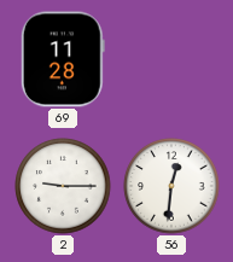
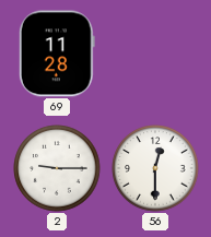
56: 12:31 -> 12:30 (155, 168)
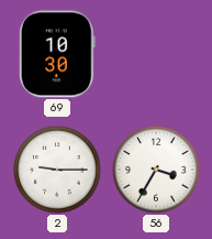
69: 11:28 -> 10:30 (57, 54)
56: 12:30 -> 3:35 (156, 170)
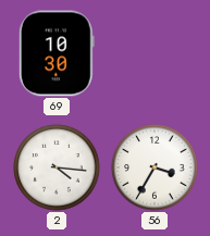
2: 9:15 -> 4:16 (57, 167)
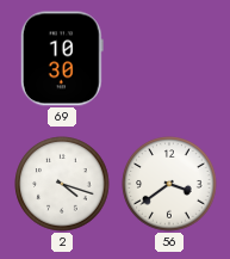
2: 4:16 -> 4:18 (62, 184)
56: 3:35 -> 3:39 (169, 184)
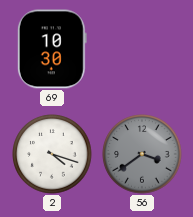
56 dial: white -> grey (142, 154)
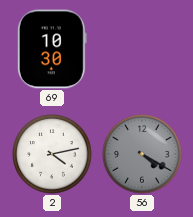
2: 4:18 -> 4:13 (52, 154)
56: 3:39 -> 4:20 (142, 154)
